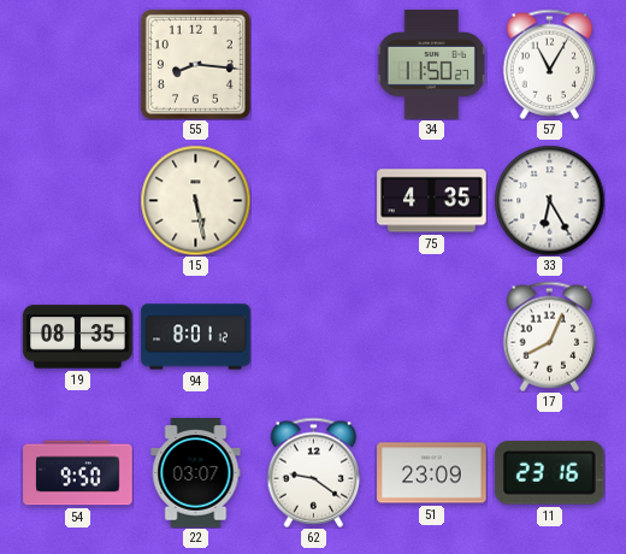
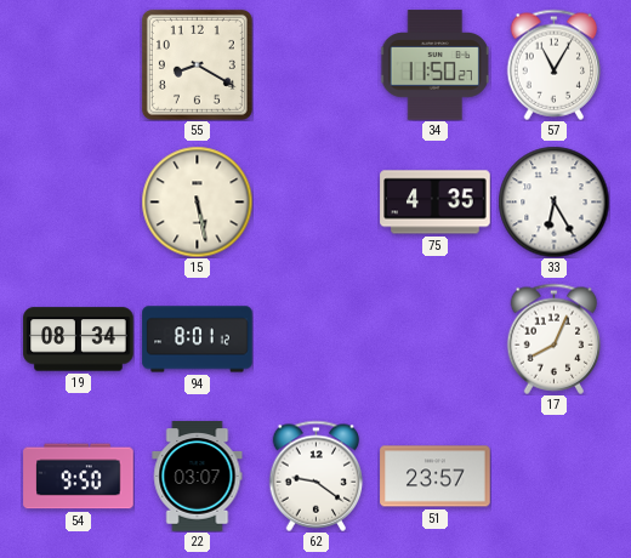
55: 8:16 -> 8:20 (197, 64)
19: 08:35 -> 08:34 (79, 340)
51: 23:09 -> 23:57 (436, 477)
11: 23:16 -> none (550, 473)
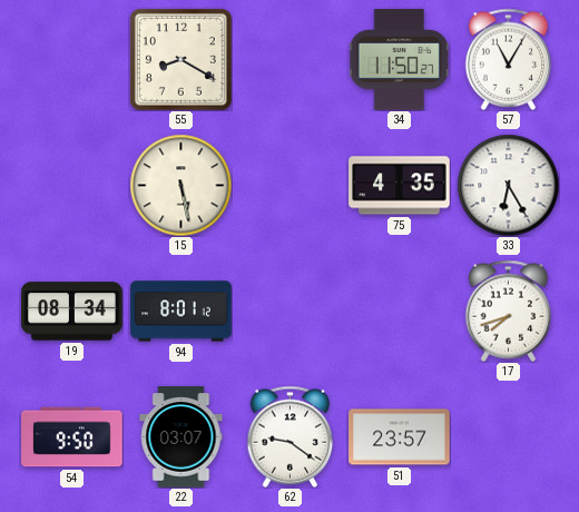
17: 8:04 -> 7:42 (509, 311)
